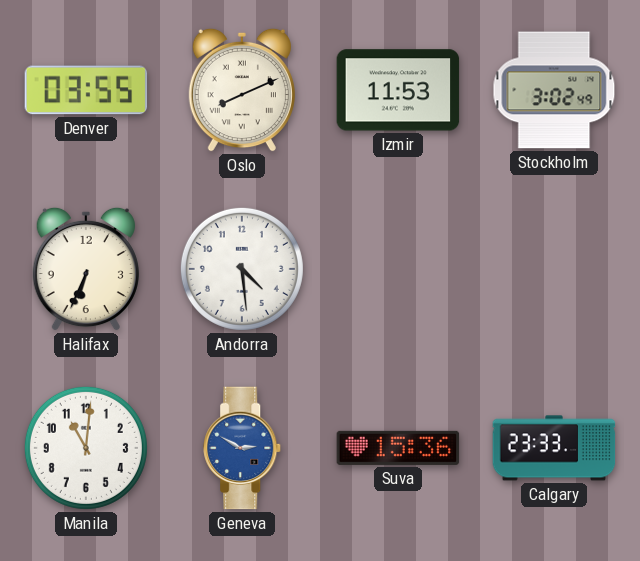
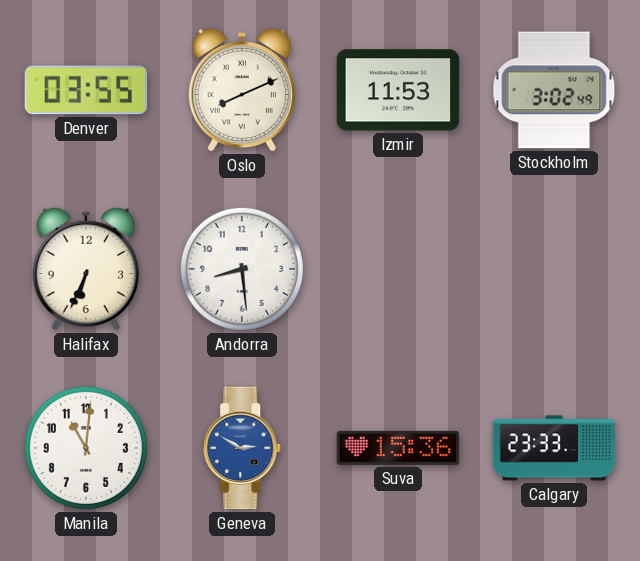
Andorra: 4:29 -> 8:29 (242, 269)
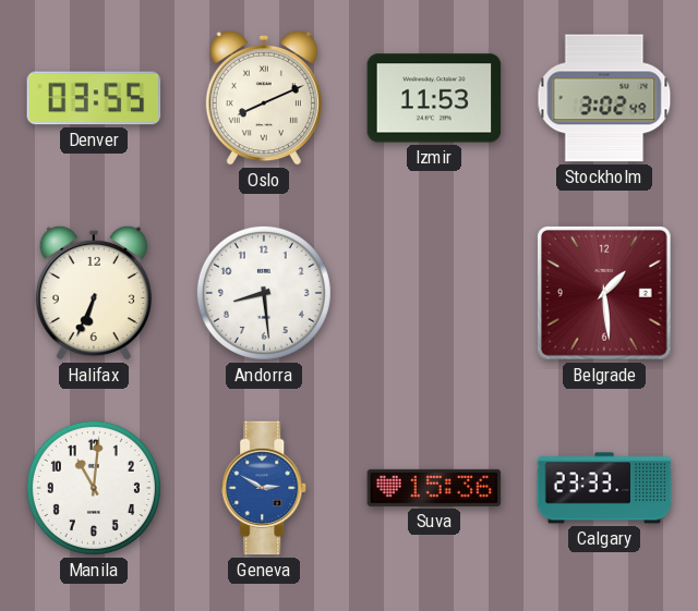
Belgrade: none -> 1:29 (605, 294)
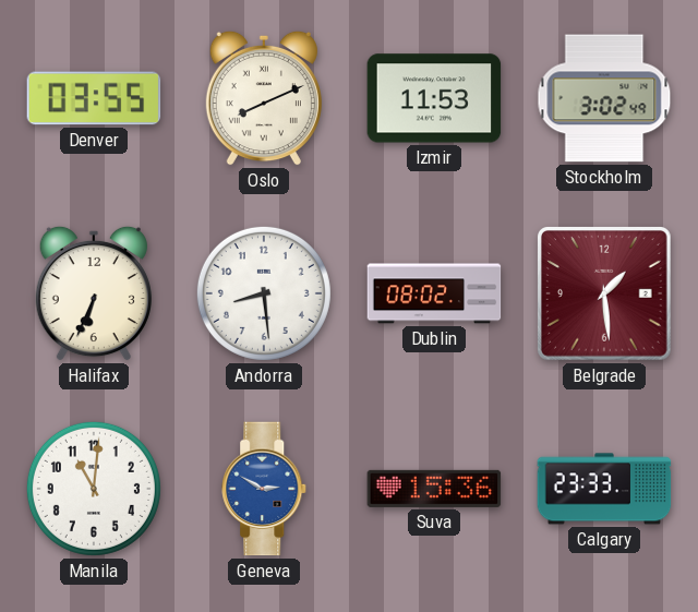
Dublin: none -> 08:02 (434, 293)
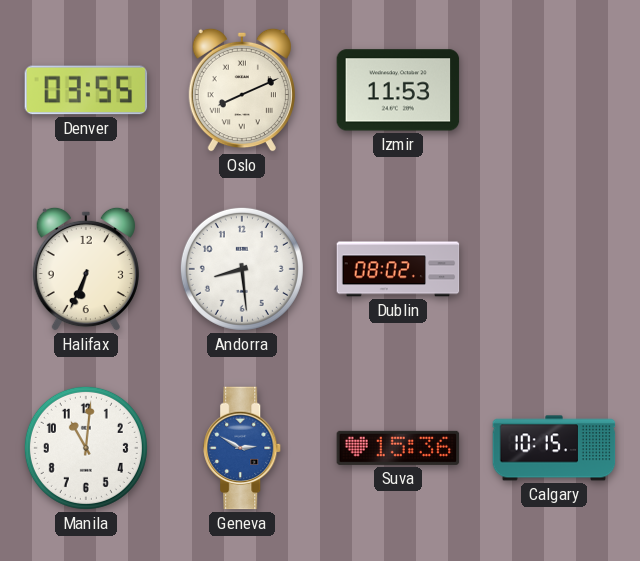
Stockholm: 3:02 -> none (604, 98)
Belgrade: 1:29 -> none (605, 295)
Calgary: 23:33 -> 10:15 (554, 448)
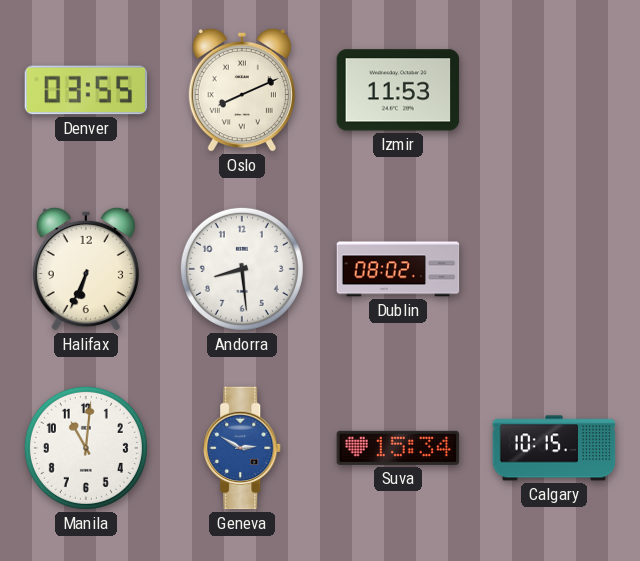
Suva: 15:36 -> 15:34 (398, 448)
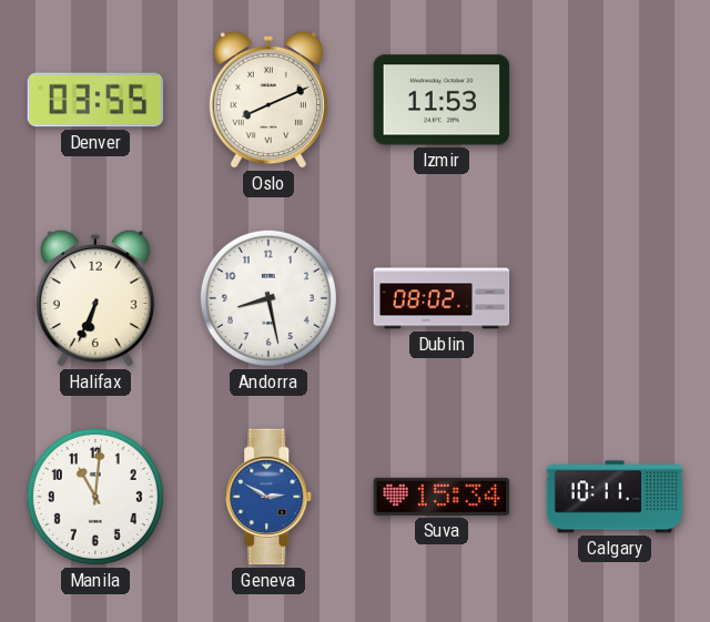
Andorra: 8:29 -> 8:28 (268, 298)
Calgary: 10:15 -> 10:11 (615, 497)
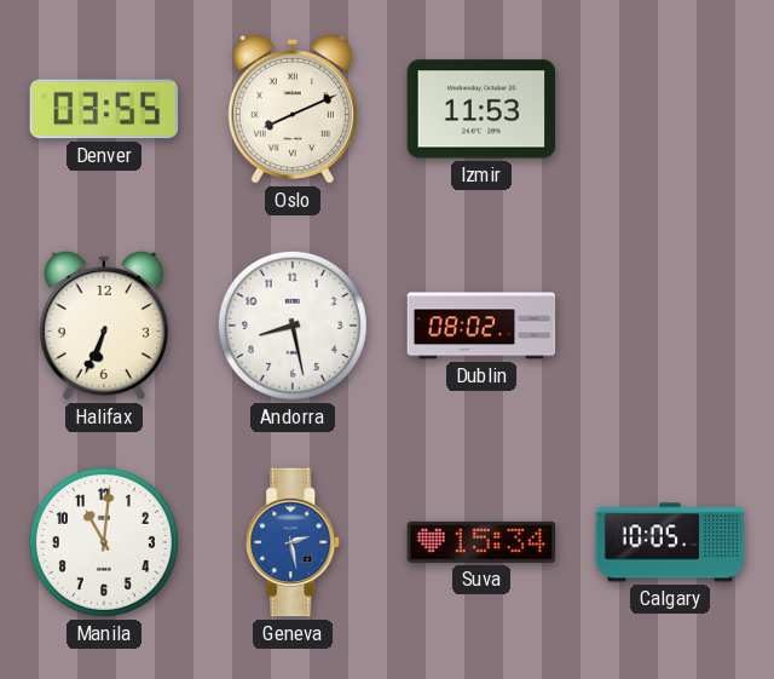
Geneva: 2:50 -> 2:28 (294, 542)
Calgary: 10:11 -> 10:05 (670, 542)
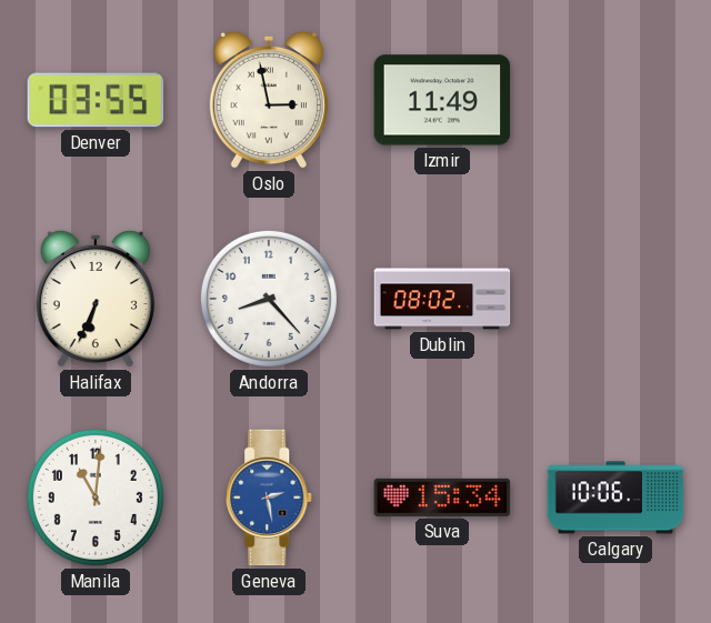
Oslo: 8:11 -> 2:58 (269, 100)
Izmir: 11:53 -> 11:49 (442, 100)
Andorra: 8:28 -> 8:23 (269, 299)
Calgary: 10:05 -> 10:06 (615, 498)
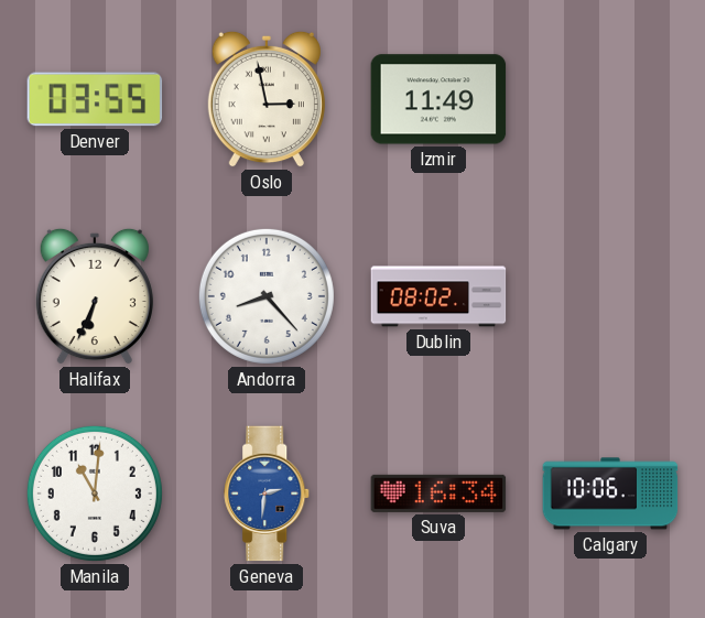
Geneva: 2:28 -> 2:31 (268, 494)
Suva: 15:34 -> 16:34 (438, 494)
